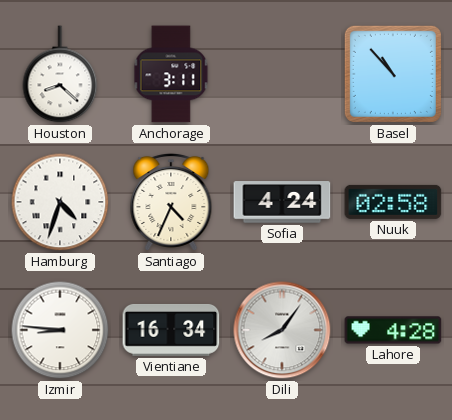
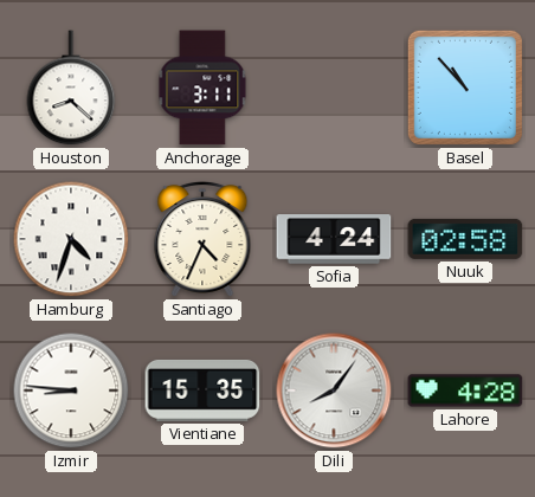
Vientiane: 16:34 -> 15:35 (202, 390)
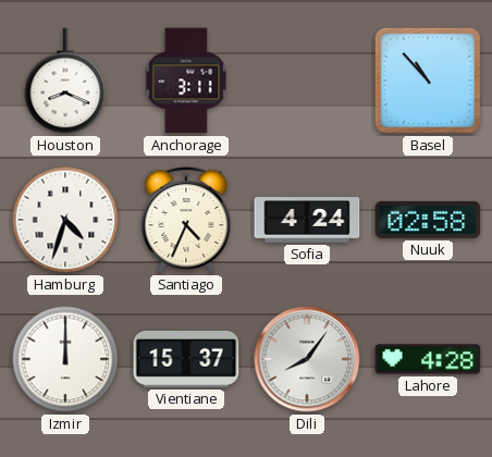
Houston: 8:22 -> 8:19 (65, 81)
Izmir: 8:46 -> 12:00 (65, 359)
Vientiane: 15:35 -> 15:37 (186, 359)
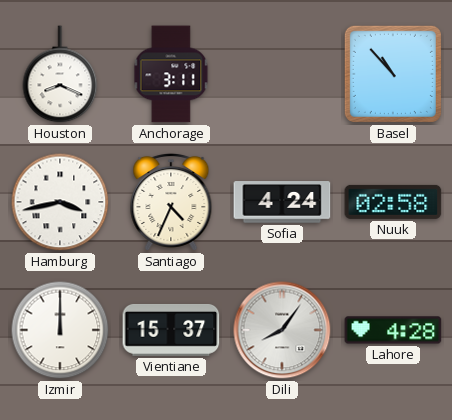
Hamburg: 4:33 -> 3:43 (60, 202)
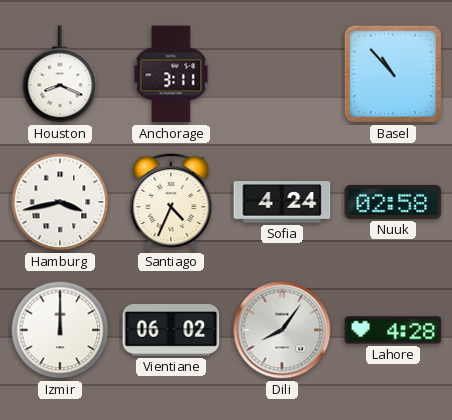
Vientiane: 15:37 -> 06:02 (171, 330)
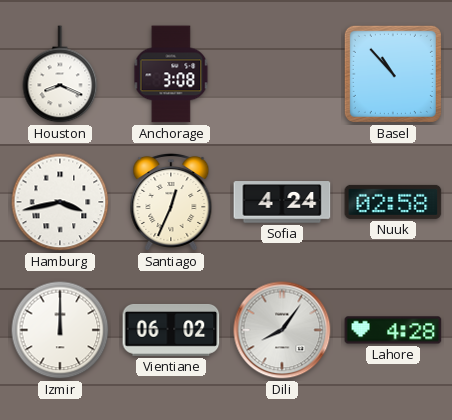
Anchorage: 3:11 -> 3:08 (171, 74)
Santiago: 4:34 -> 12:34 (171, 202)
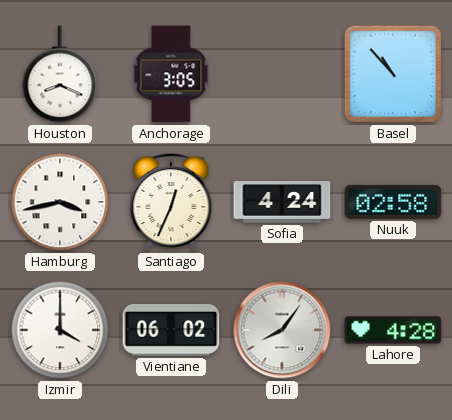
Anchorage: 3:08 -> 3:05 (171, 74)
Izmir: 12:00 -> 4:00 (60, 330)
